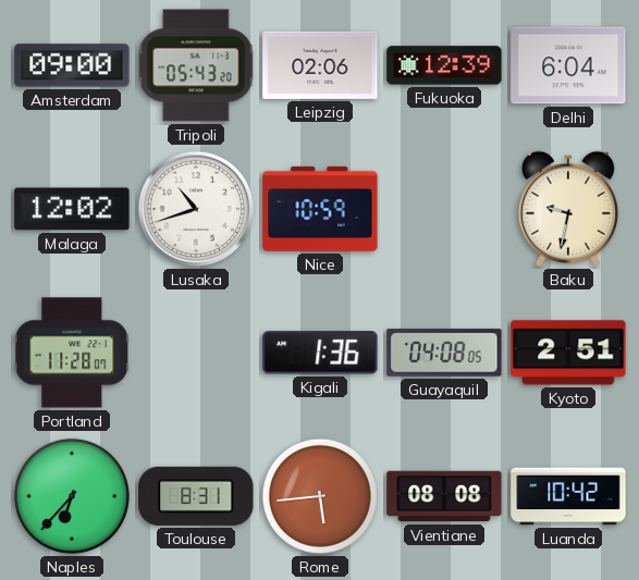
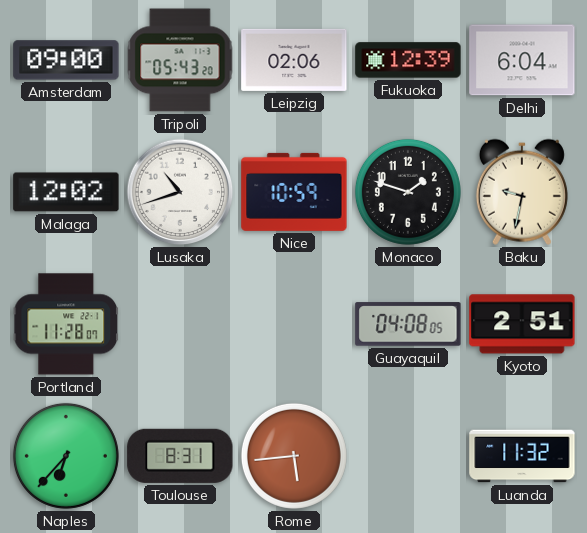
Monaco: none -> 1:48 (408, 192)
Kigali: 1:36 -> none (320, 353)
Vientiane: 08:08 -> none (444, 496)
Luanda: 10:42 -> 11:32 (522, 456)
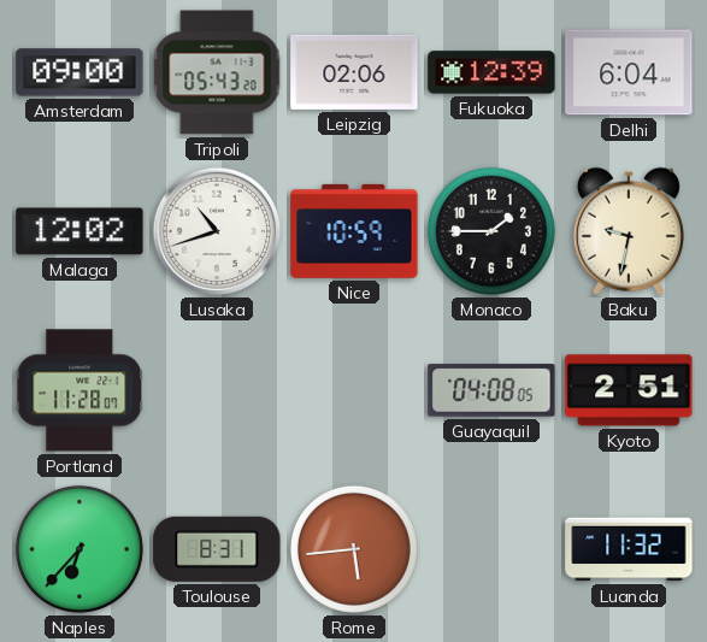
Monaco: 1:48 -> 1:45 (491, 231)
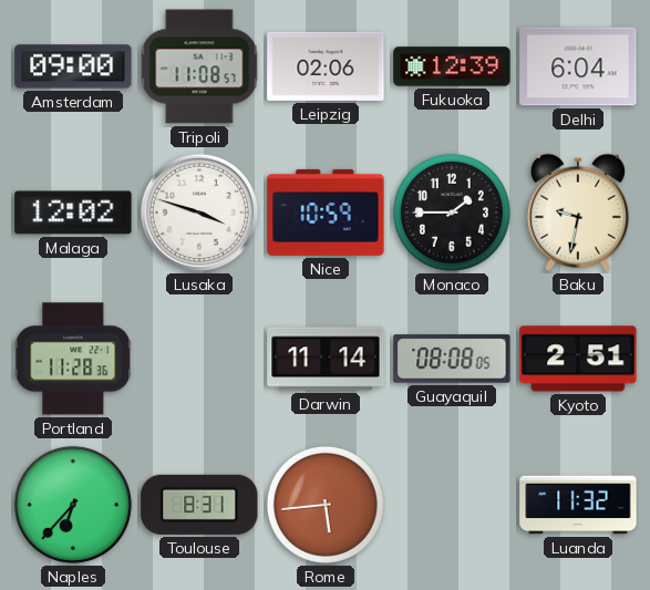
Tripoli: 05:43 -> 11:08 (199, 66)
Lusaka: 10:42 -> 3:48 (199, 213)
Portland: 11:28:07 -> 11:28:36 (73, 359)
Darwin: none -> 11:14 (326, 359)
Guayaquil: 04:08 -> 08:08 (452, 359)
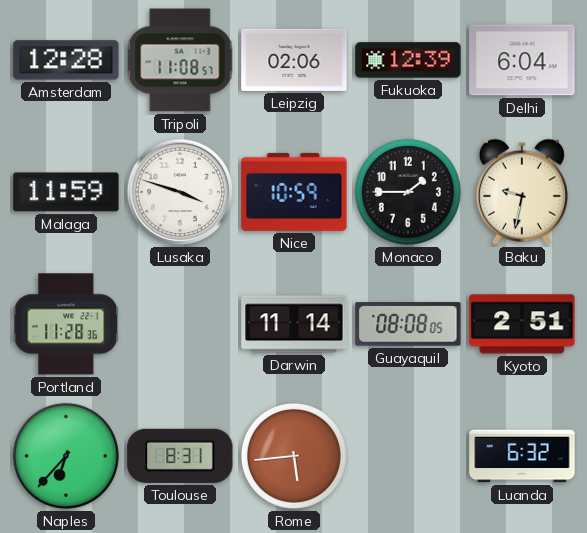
Amsterdam: 09:00 -> 12:28 (66, 60)
Malaga: 12:02 -> 11:59 (66, 192)
Luanda: 11:32 -> 6:32 (522, 456)
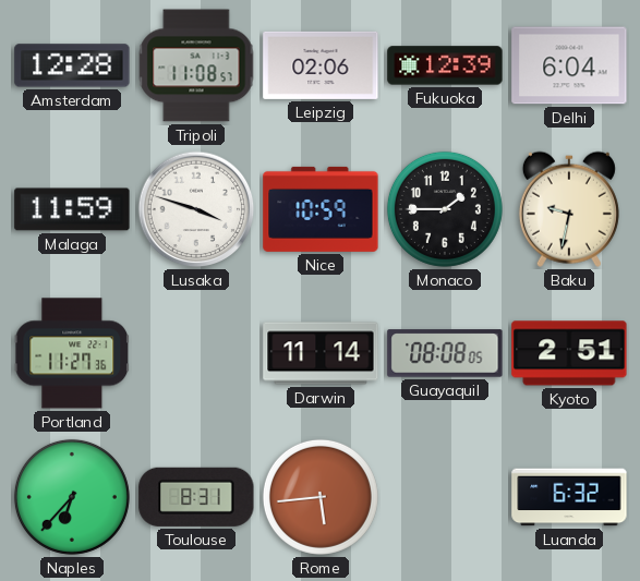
Portland: 11:28 -> 11:27 (72, 353)
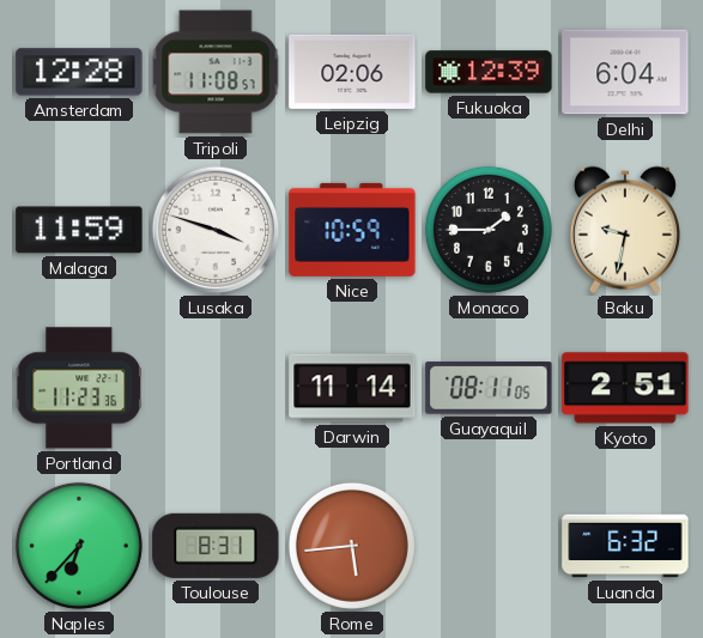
Portland: 11:27 -> 11:23 (79, 388)
Guayaquil: 08:08 -> 08:11 (489, 388)
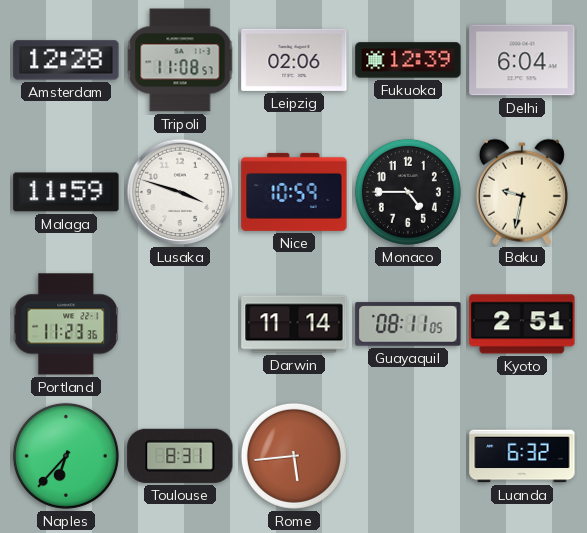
Monaco: 1:45 -> 4:45 (408, 192)
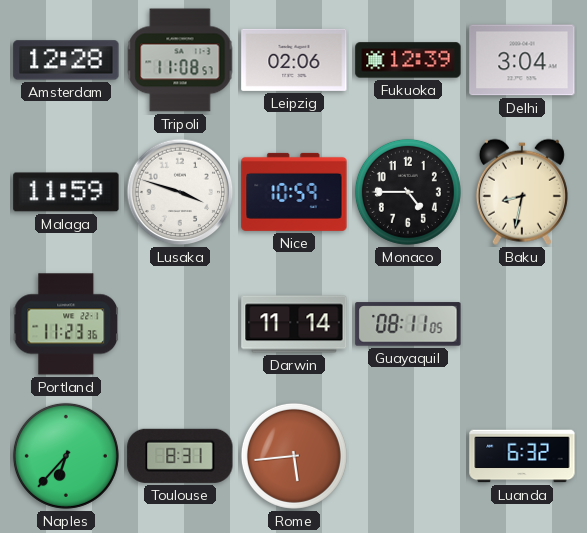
Delhi: 6:04 -> 3:04 (522, 60)
Baku: 9:32 -> 8:32 (522, 192)
Kyoto: 2:51 -> none (522, 324)
